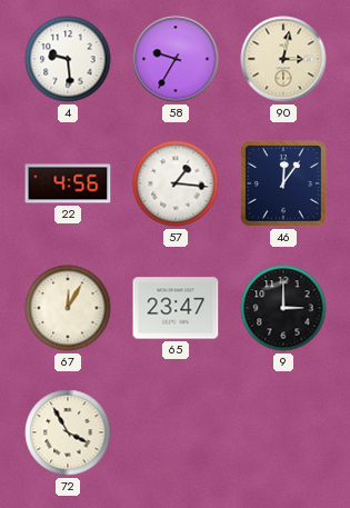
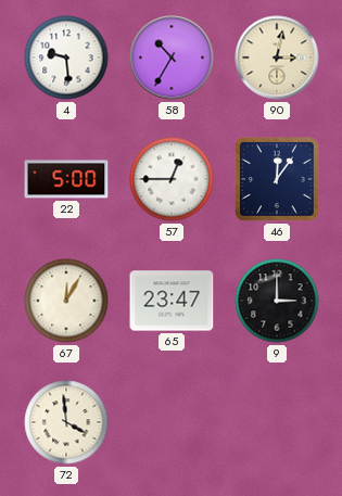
58: 9:35 -> 10:35 (172, 58)
22: 4:56 -> 5:00 (66, 179)
57: 1:16 -> 12:45 (172, 179)
72: 3:55 -> 3:59 (66, 422)
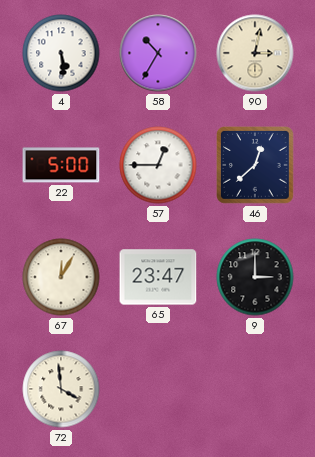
4: 9:29 -> 5:29 (61, 53)
46: 12:06 -> 12:38 (256, 166)
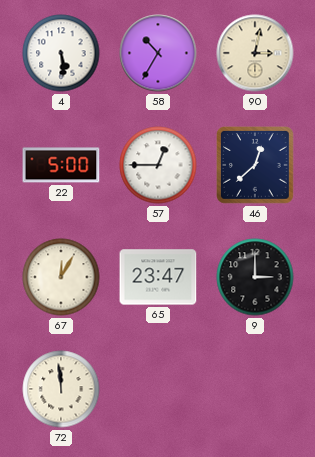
72: 3:59 -> 11:59 (61, 389)
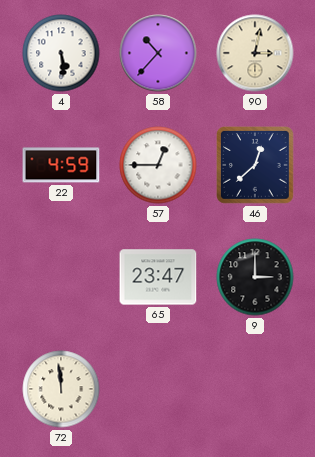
58: 10:35 -> 10:37 (158, 53)
22: 5:00 -> 4:59 (61, 165)
67: 12:05 -> none (61, 277)
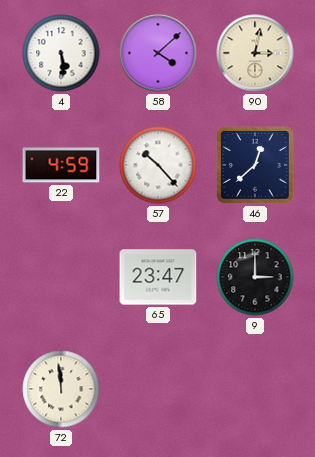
58: 10:37 -> 4:08 (158, 53)
57: 12:45 -> 10:23 (158, 165)
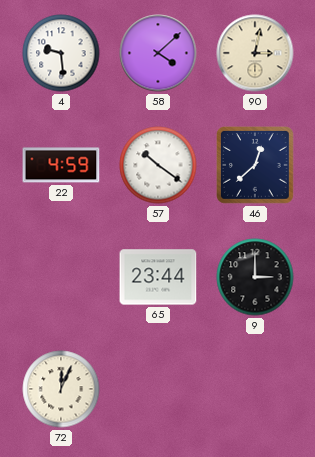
4: 5:29 -> 9:29 (61, 53)
57: 10:23 -> 10:21 (158, 165)
65: 23:47 -> 23:44 (158, 277)
72: 11:59 -> 12:04 (61, 389)
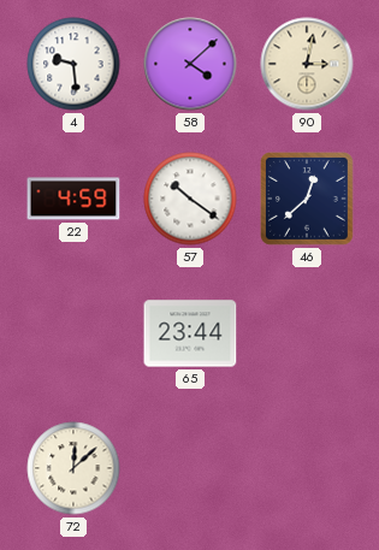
9: 3:00 -> none (255, 277)
72: 12:04 -> 12:08 (73, 468)
